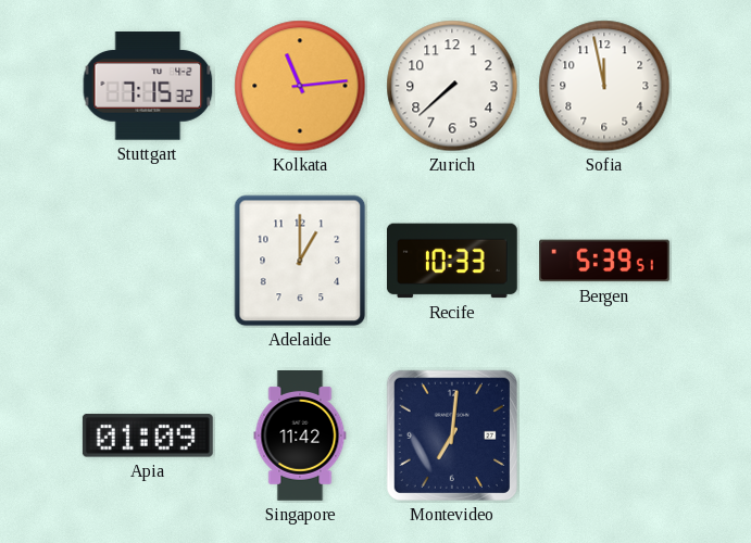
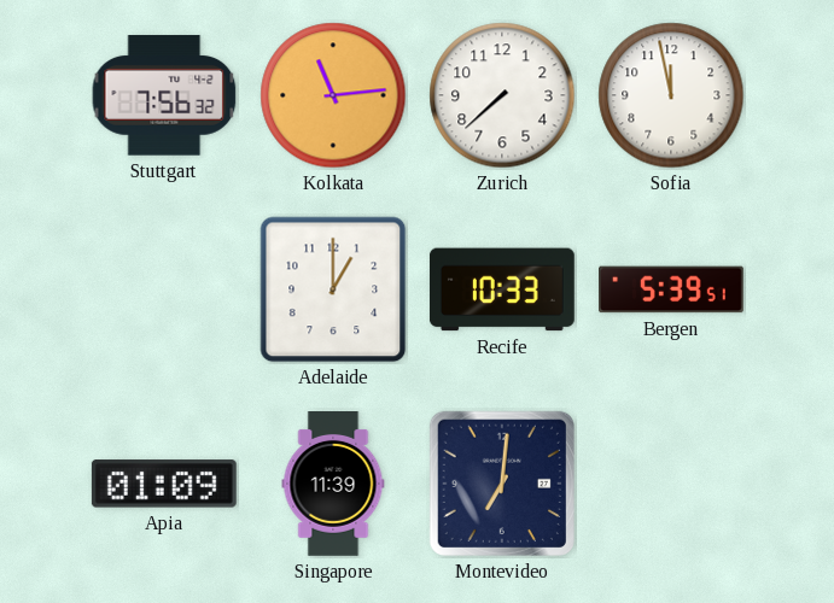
Stuttgart: 7:15 -> 7:56 (164, 95)
Singapore: 11:42 -> 11:39 (333, 485)
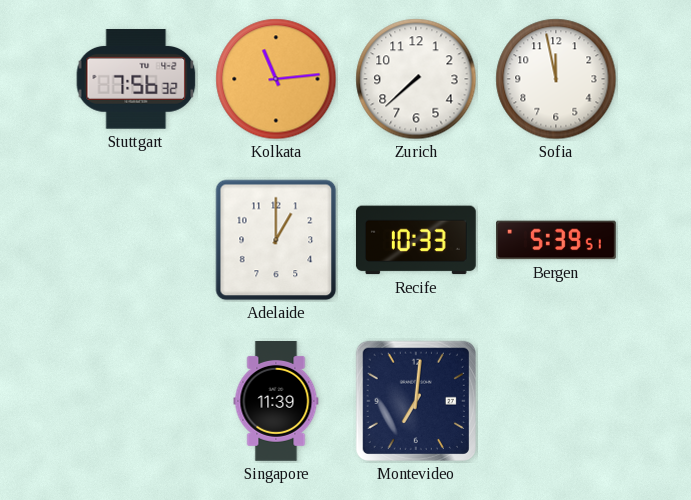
Apia: 01:09 -> none (164, 484)
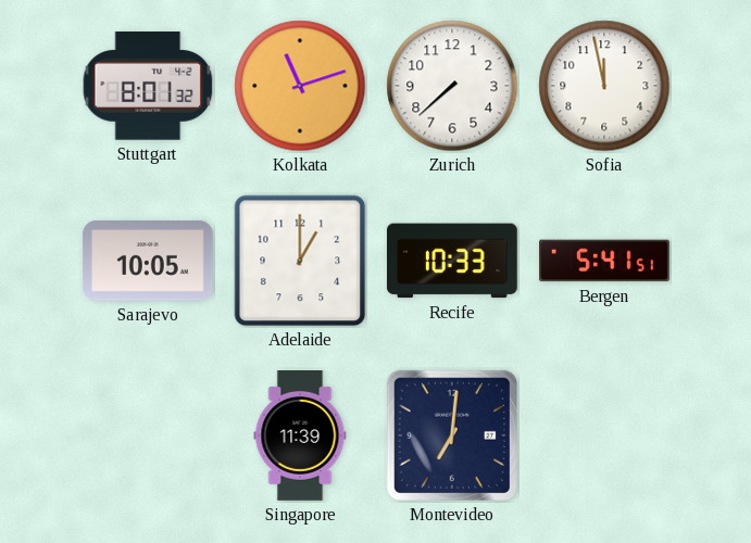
Stuttgart: 7:56 -> 8:01 (148, 86)
Kolkata: 11:14 -> 11:12 (300, 86)
Sarajevo: none -> 10:05 (148, 262)
Bergen: 5:39 -> 5:41 (605, 261)
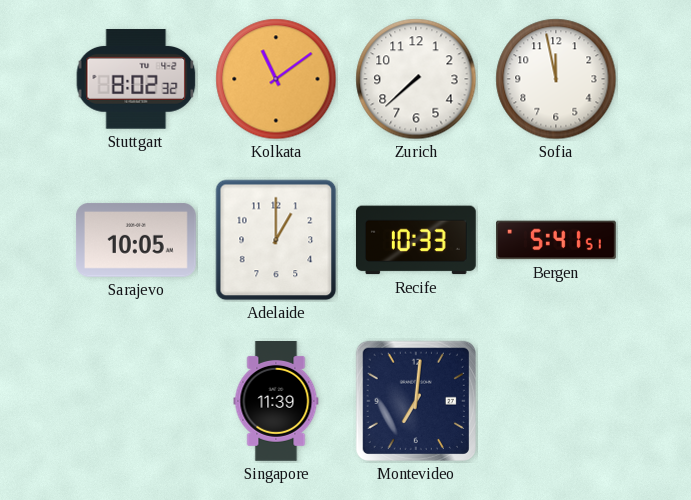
Stuttgart: 8:01 -> 8:02 (136, 79)
Kolkata: 11:12 -> 11:09 (276, 79)
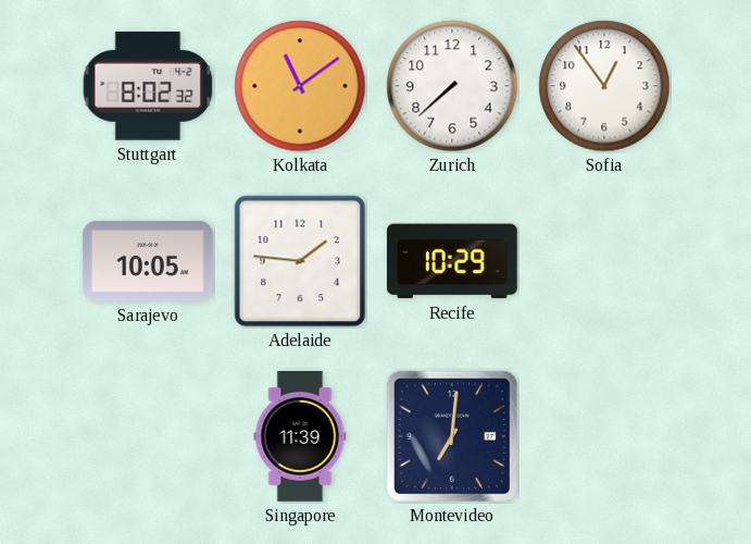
Sofia: 11:58 -> 12:54 (604, 86)
Adelaide: 1:00 -> 1:46 (300, 261)
Recife: 10:33 -> 10:29 (452, 261)
Bergen: 5:41 -> none (557, 240)
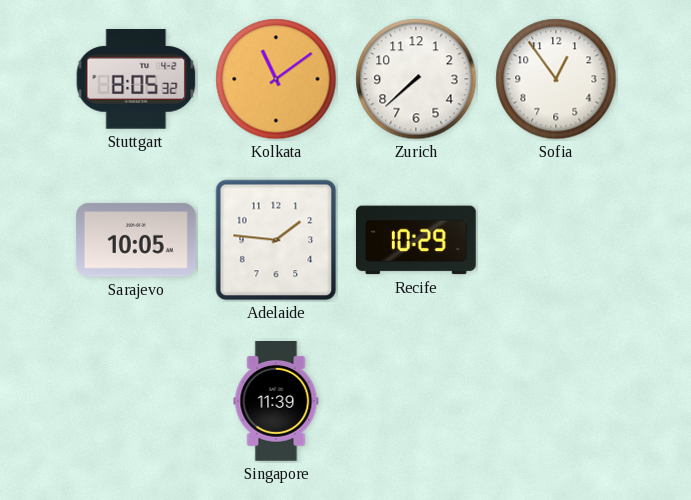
Stuttgart: 8:02 -> 8:05 (136, 79)
Montevideo: 7:01 -> none (452, 436)
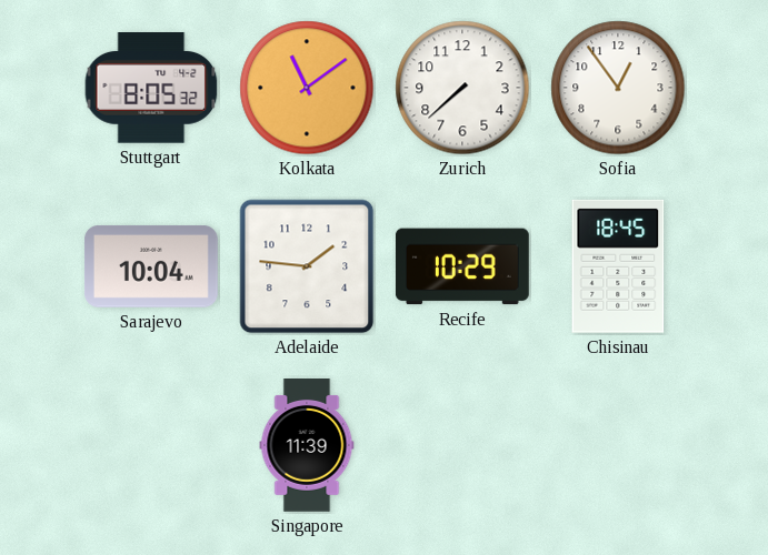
Sarajevo: 10:05 -> 10:04 (151, 268)
Chisinau: none -> 18:45 (618, 266)
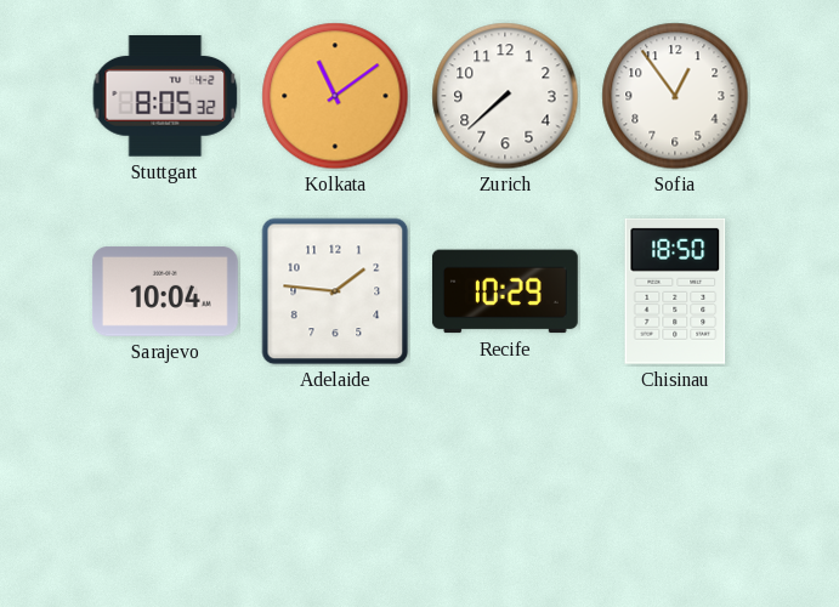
Chisinau: 18:45 -> 18:50 (675, 291)
Singapore: 11:39 -> none (307, 446)
